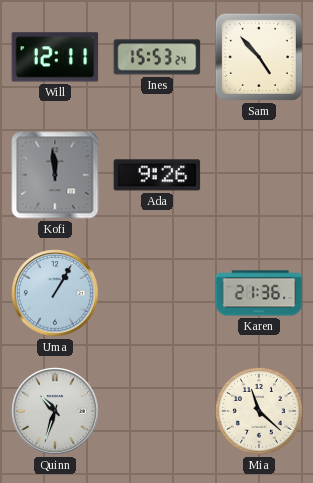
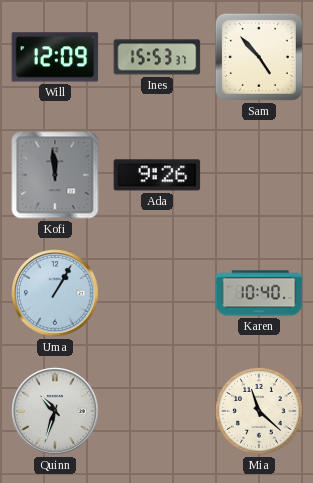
Will: 12:11 -> 12:09 (55, 57)
Ines: 15:53:24 -> 15:53:37 (157, 57)
Karen: 21:36 -> 10:40 (259, 293)
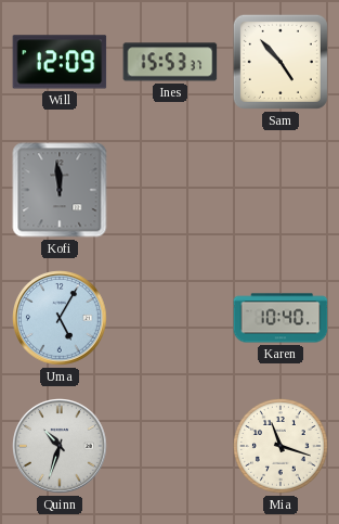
Ada: 9:26 -> none (157, 175)
Uma: 1:05 -> 5:05 (61, 319)
Mia: 11:22 -> 11:18 (282, 447)
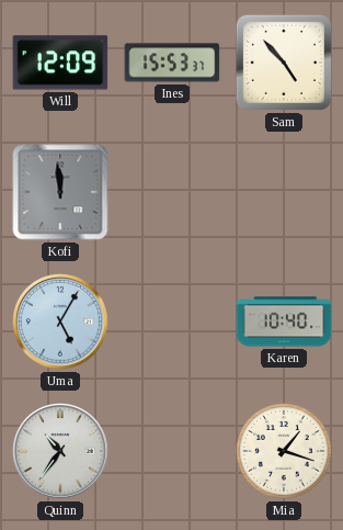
Quinn: 10:33 -> 10:36 (61, 452)
Mia: 11:18 -> 1:18 (285, 452)
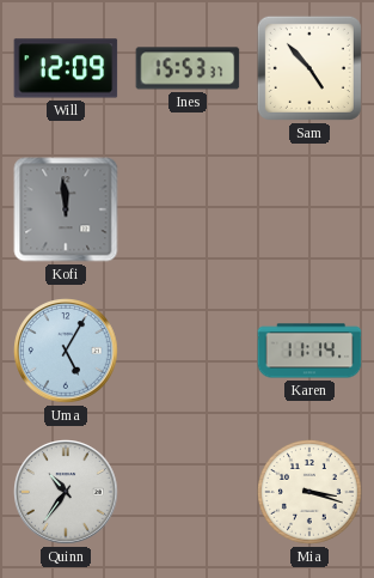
Karen: 10:40 -> 11:14 (309, 351)
Mia: 1:18 -> 3:18 (311, 493)
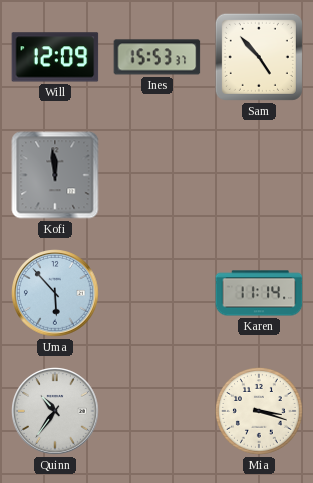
Uma: 5:05 -> 5:53 (56, 294)
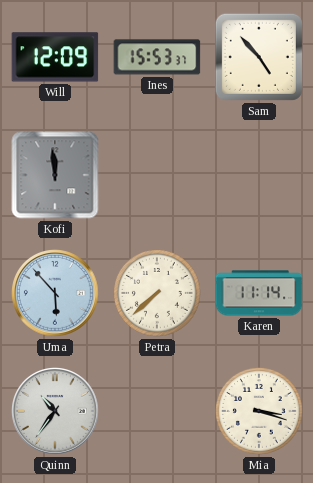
Petra: none -> 7:38 (158, 294)
